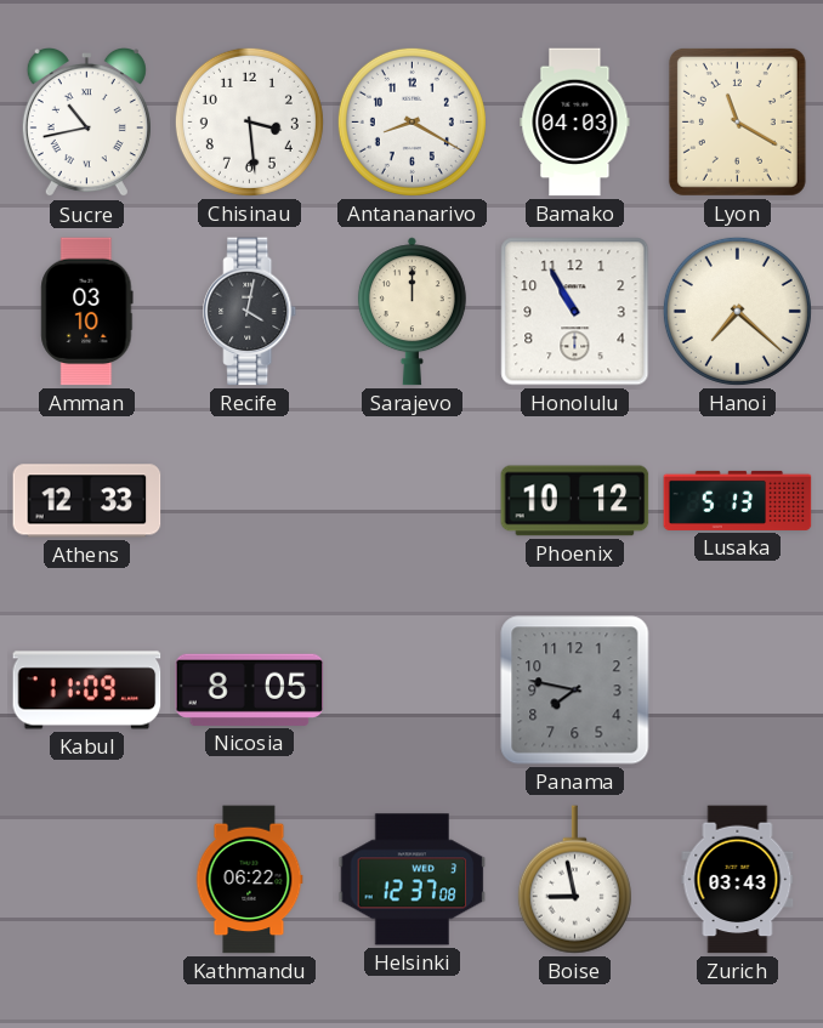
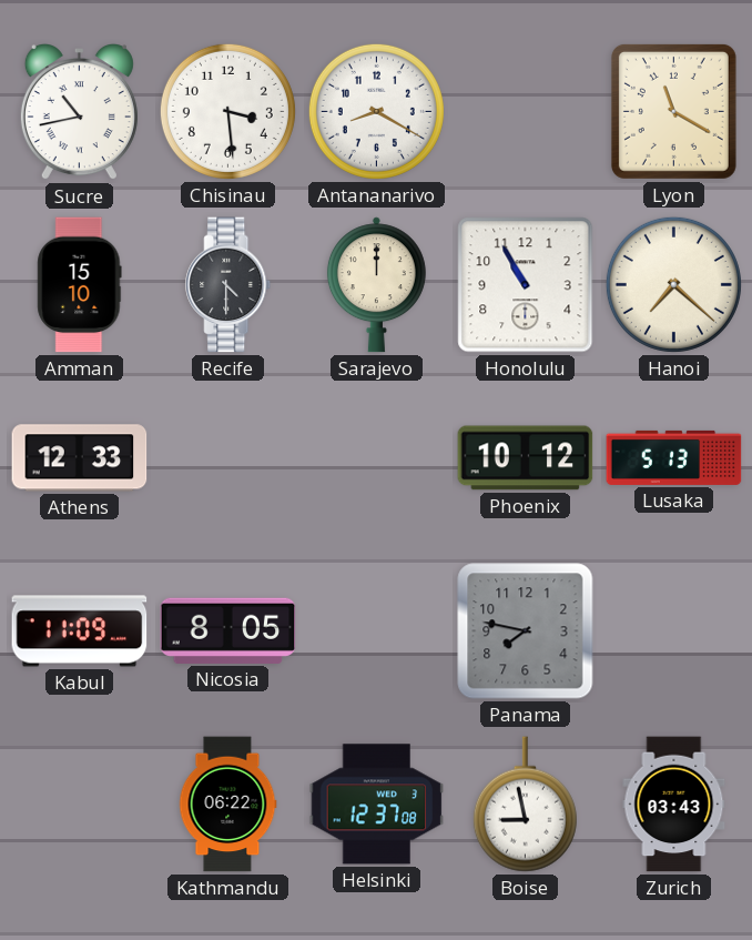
Bamako: 04:03 -> none (575, 123)
Amman: 03:10 -> 15:10 (80, 285)
Recife: 4:02 -> 4:30 (228, 285)
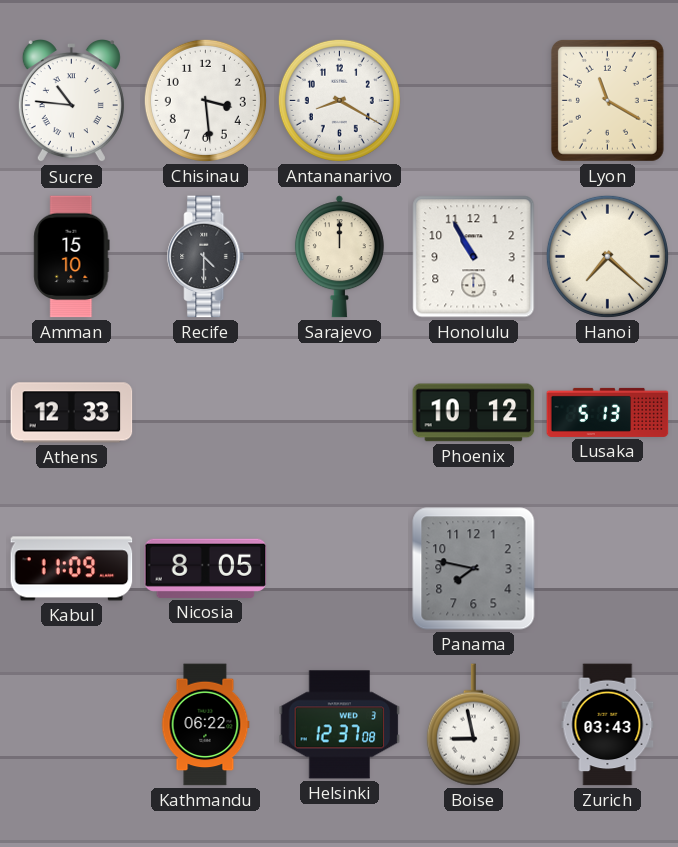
Sucre: 10:43 -> 10:46 (71, 102)
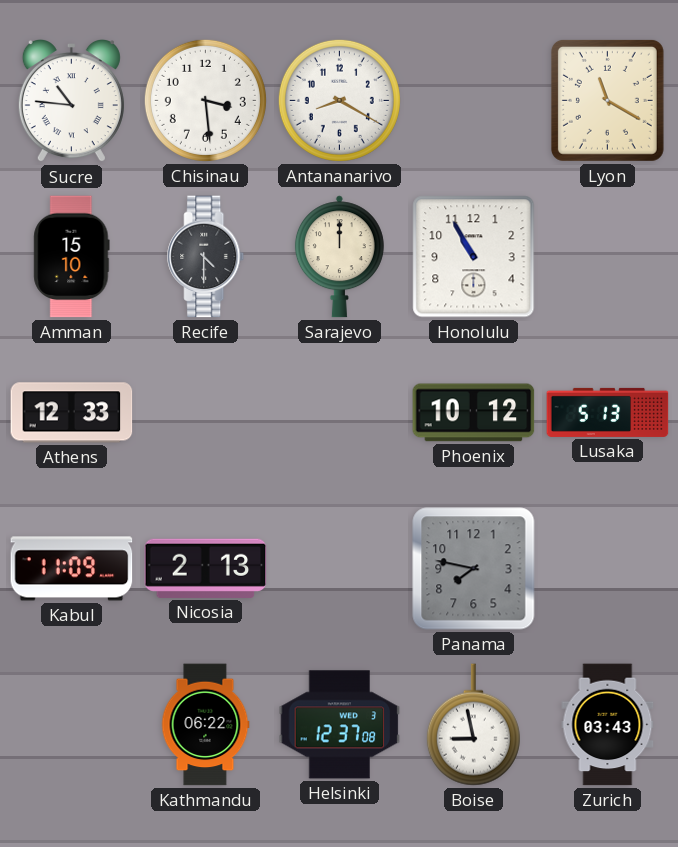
Hanoi: 7:22 -> none (607, 256)
Nicosia: 8:05 -> 2:13 (206, 568)
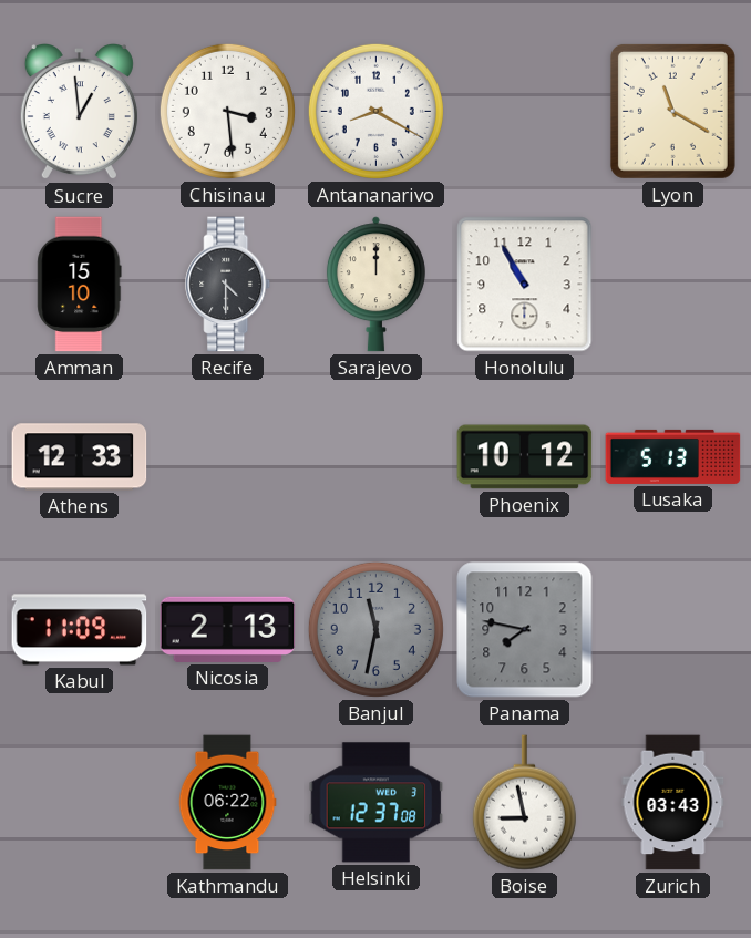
Sucre: 10:46 -> 12:59 (79, 113)
Banjul: none -> 11:32 (375, 629)
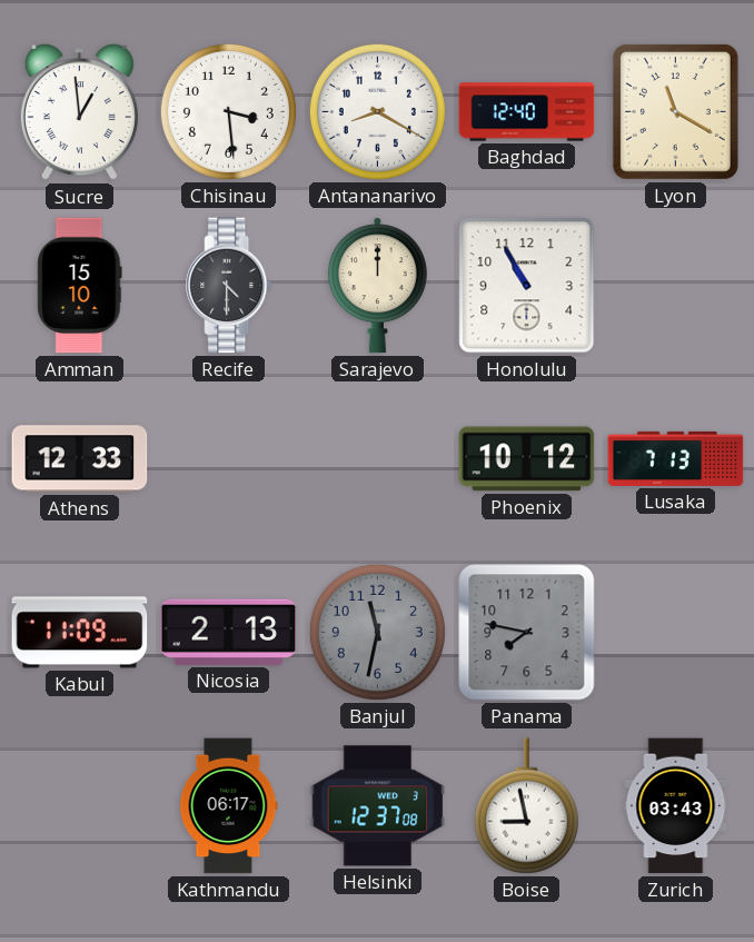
Baghdad: none -> 12:40 (527, 112)
Lusaka: 5:13 -> 7:13 (676, 458)
Kathmandu: 06:22 -> 06:17 (228, 806)
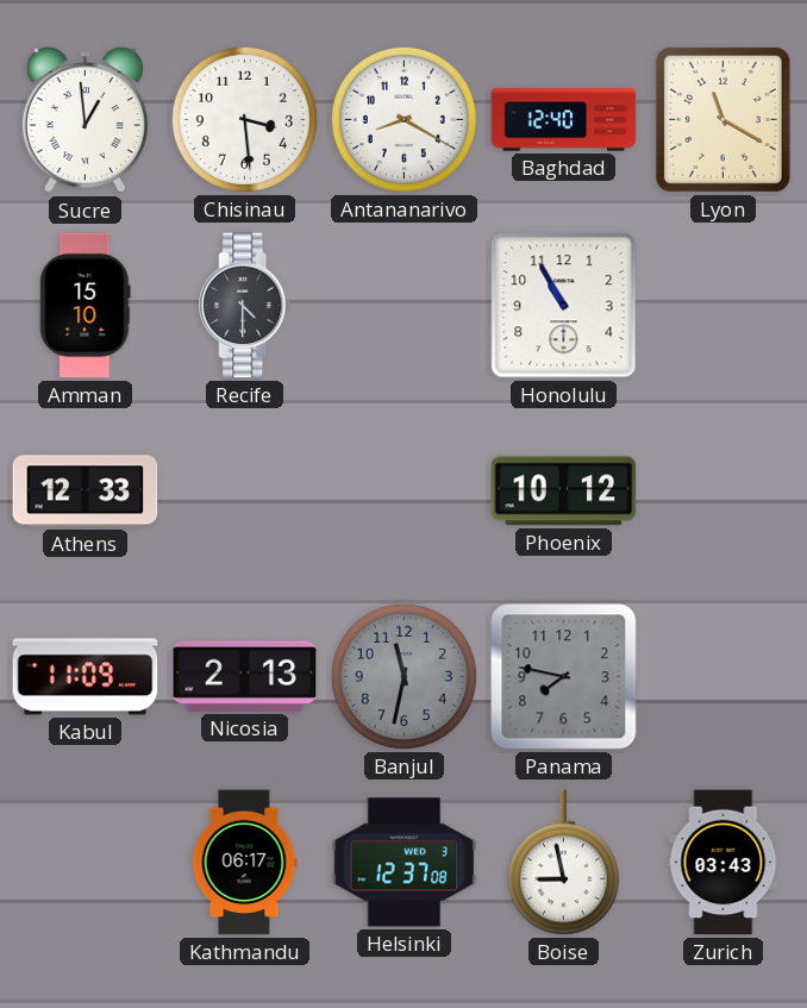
Sarajevo: 12:00 -> none (377, 286)
Lusaka: 7:13 -> none (676, 458)
